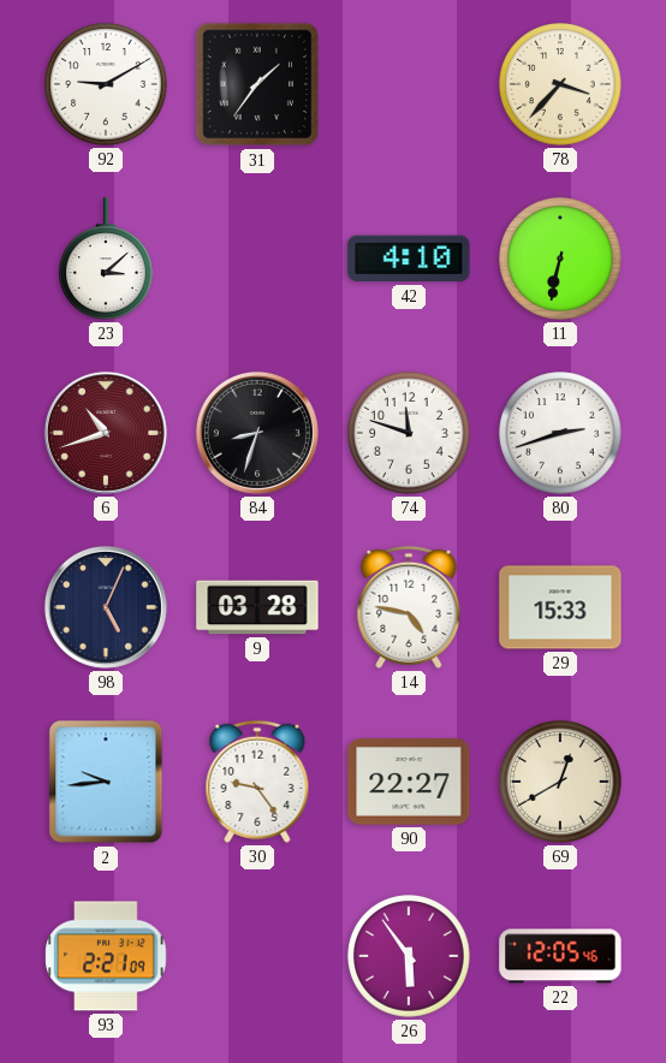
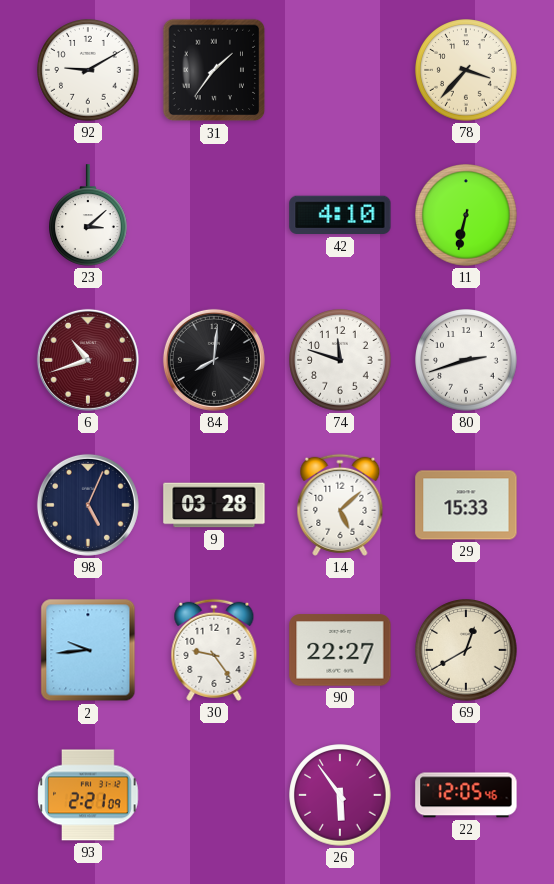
84: 8:33 -> 8:01 (214, 360)
14: 4:47 -> 5:08 (340, 505)
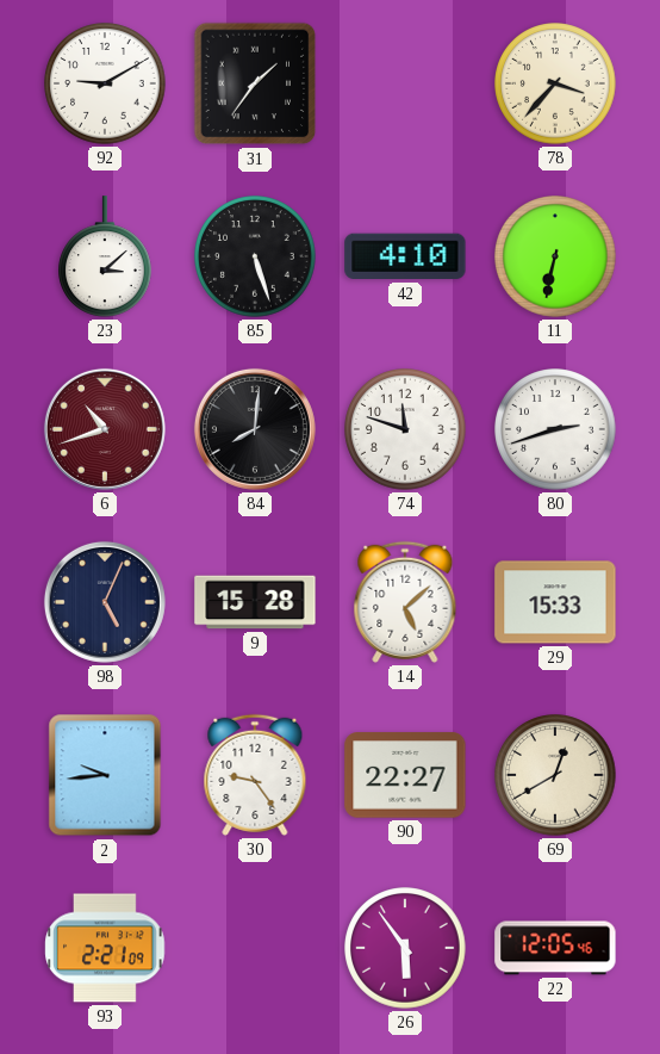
85: none -> 5:27 (255, 256)
9: 03:28 -> 15:28 (255, 602)
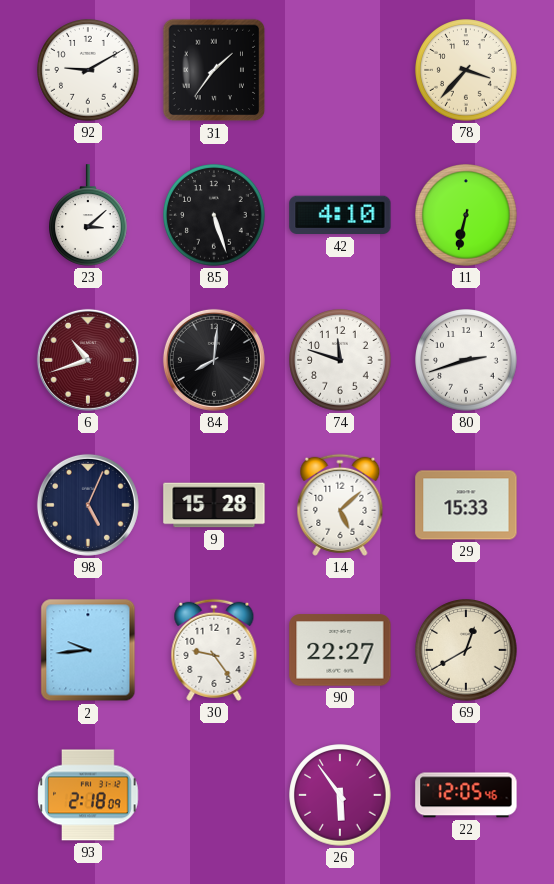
93: 2:21 -> 2:18 (88, 795)
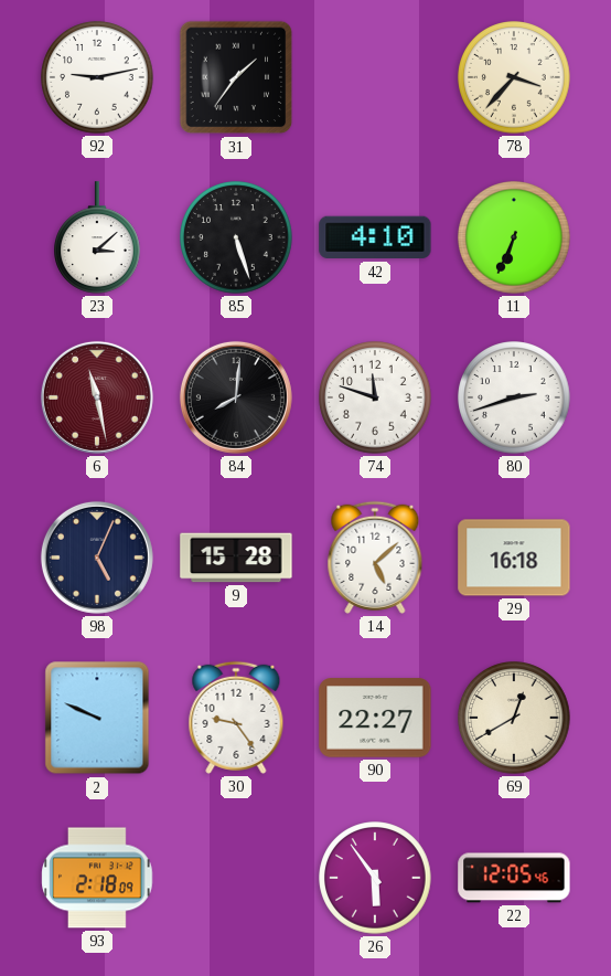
92: 9:10 -> 9:13 (97, 77)
11: 6:32 -> 6:34 (514, 237)
6: 10:42 -> 11:28 (97, 397)
29: 15:33 -> 16:18 (514, 558)
2: 9:44 -> 9:49 (97, 718)
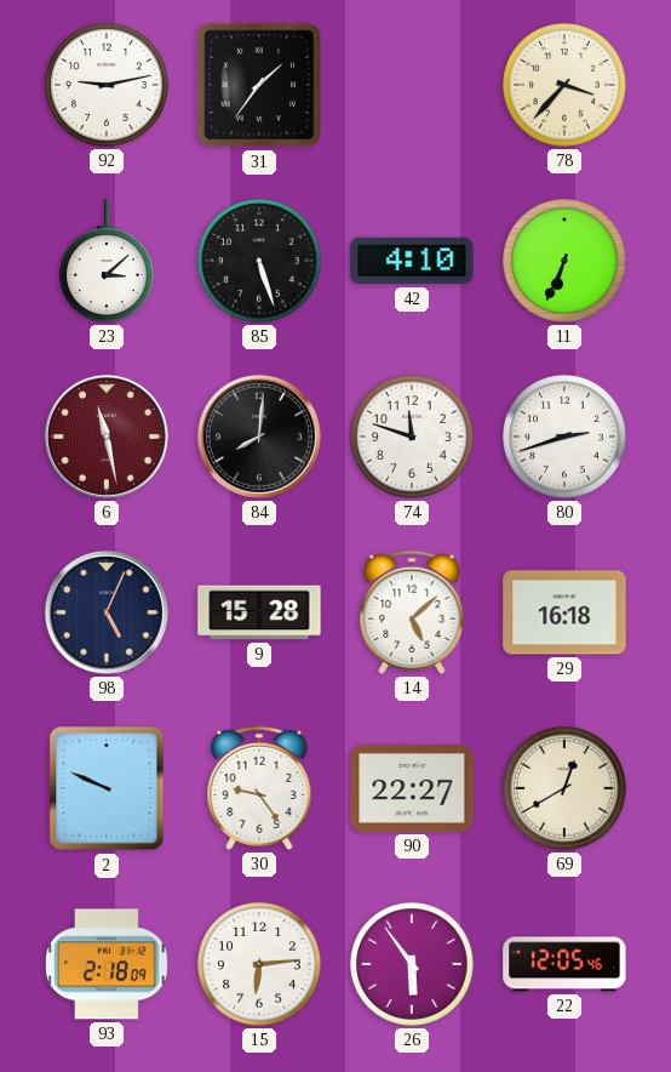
15: none -> 6:14 (259, 964)
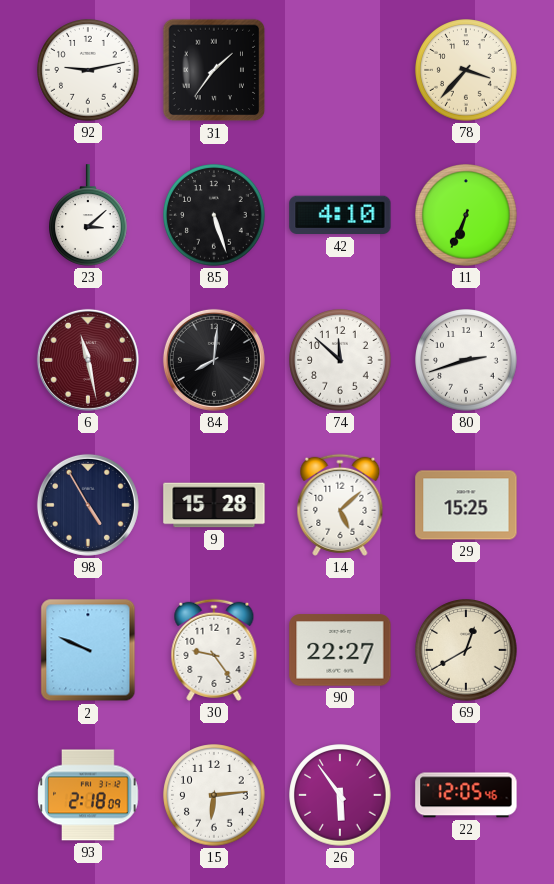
74: 11:48 -> 11:52 (340, 360)
98: 5:04 -> 4:55 (88, 505)
29: 16:18 -> 15:25 (466, 505)
